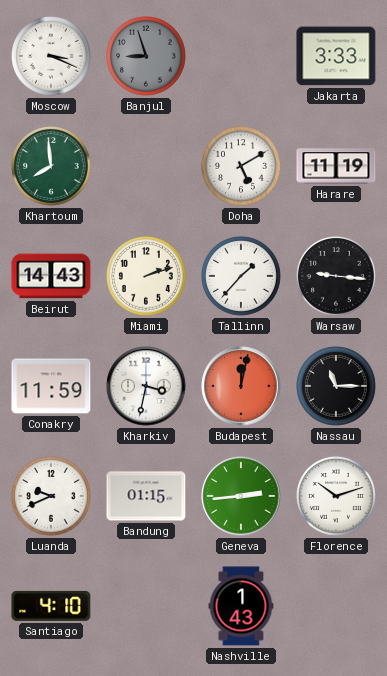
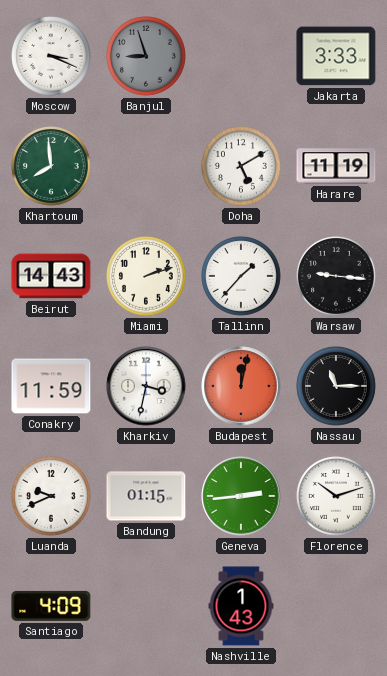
Santiago: 4:10 -> 4:09 (51, 606)
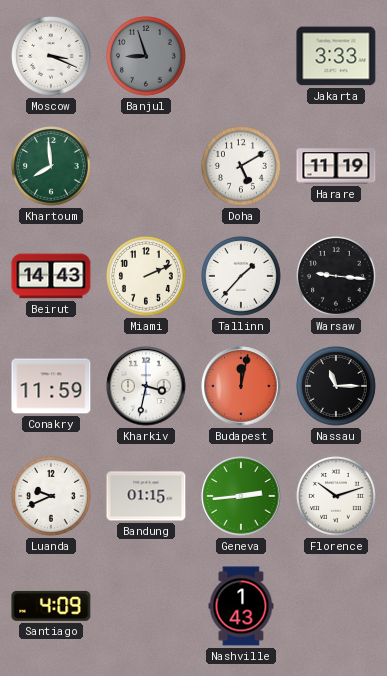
Miami: 2:12 -> 2:11 (147, 277)
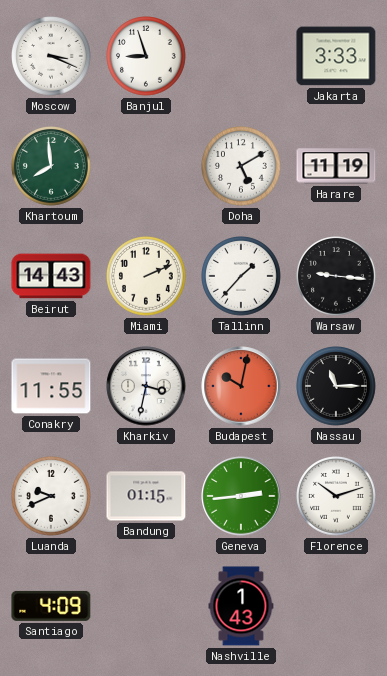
Banjul dial: grey -> white (147, 57)
Conakry: 11:59 -> 11:55 (51, 386)
Budapest: 12:02 -> 10:02 (241, 386)
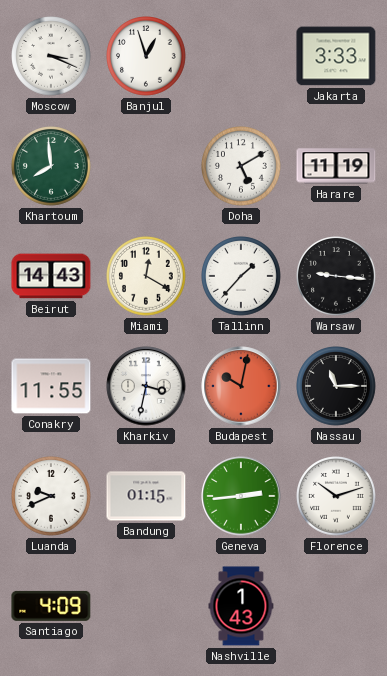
Banjul: 8:57 -> 12:57 (147, 57)
Miami: 2:11 -> 12:20 (147, 277)
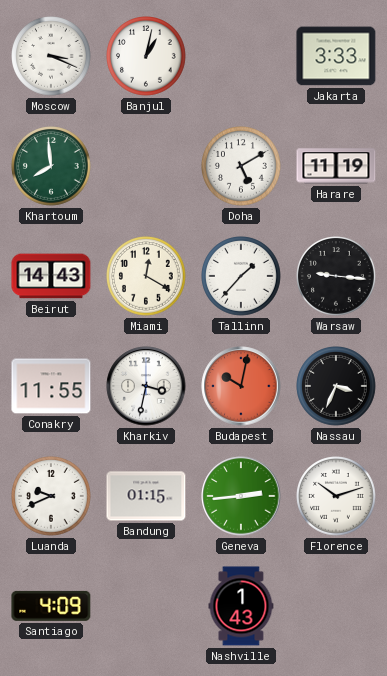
Banjul: 12:57 -> 1:02 (147, 57)
Nassau: 11:15 -> 3:34 (337, 387)
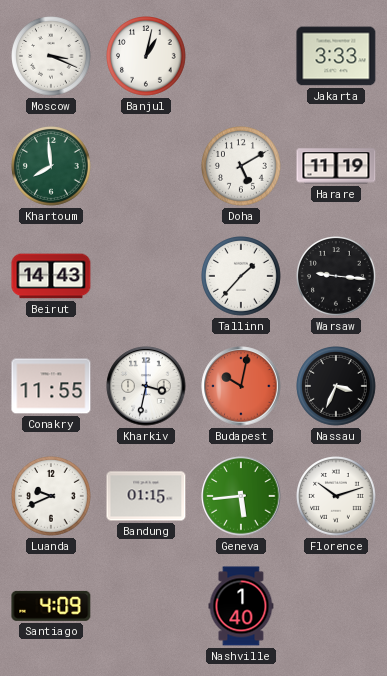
Miami: 12:20 -> none (147, 277)
Geneva: 2:44 -> 5:44 (241, 496)
Nashville: 1:43 -> 1:40 (241, 606)
